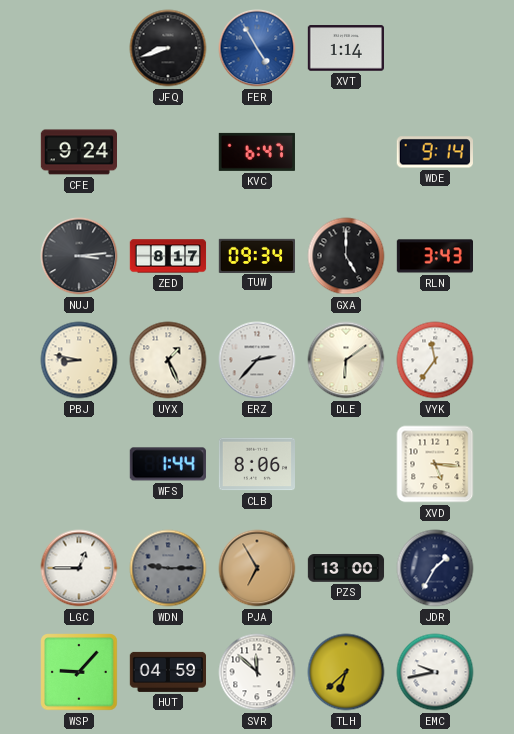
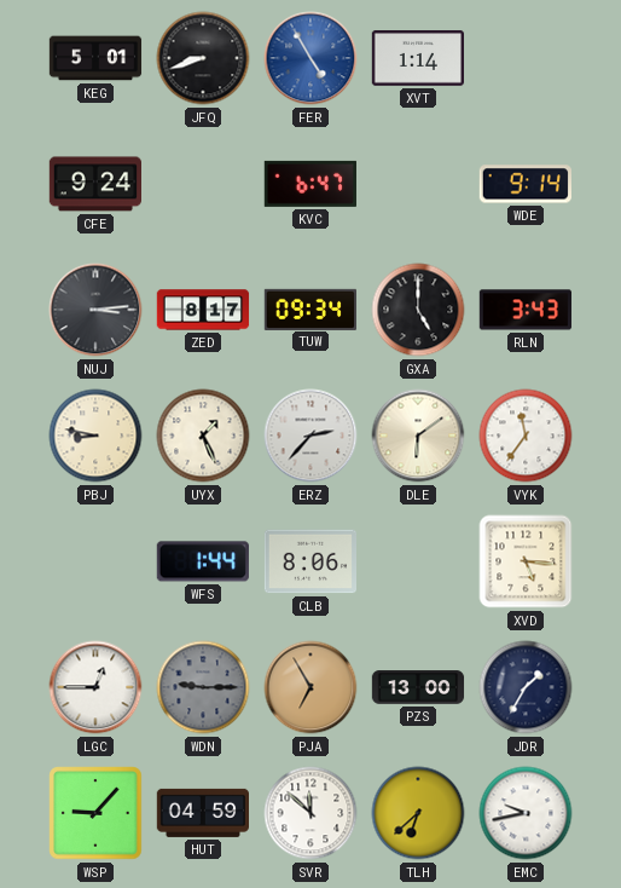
KEG: none -> 5:01 (95, 58)
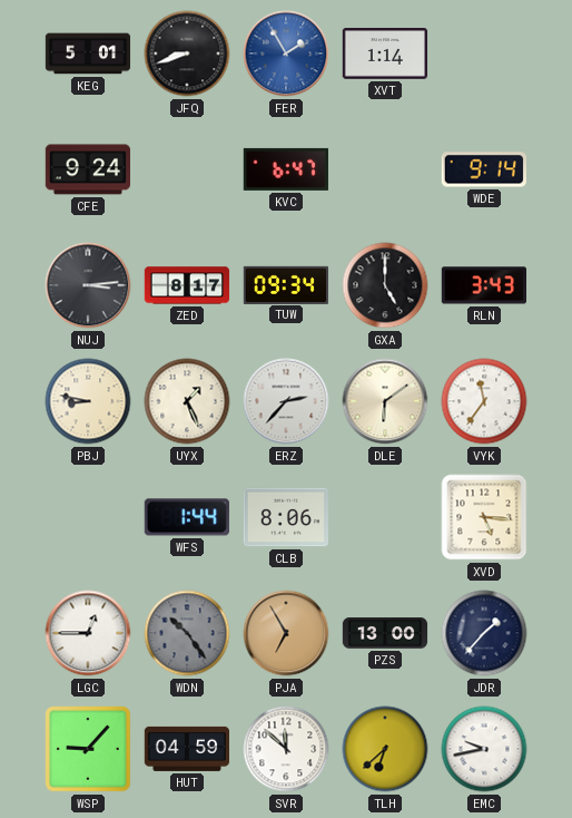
FER: 4:55 -> 1:55 (286, 53)
WDN: 9:15 -> 10:24 (187, 633)
JDR: 1:35 -> 1:37 (484, 633)
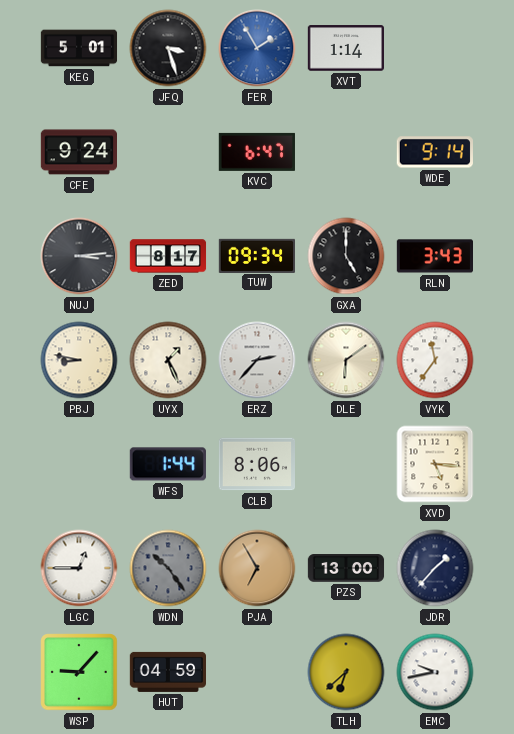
JFQ: 8:42 -> 3:27 (168, 48)
SVR: 11:52 -> none (286, 749)
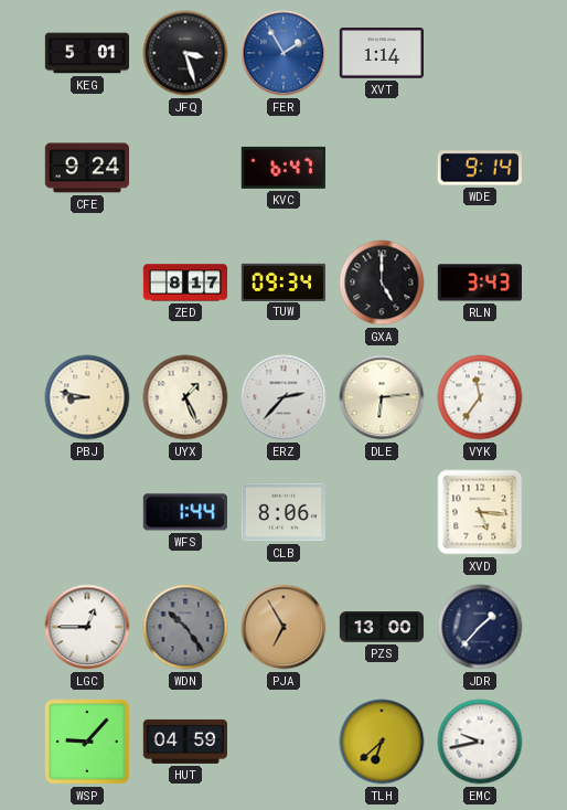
NUJ: 3:14 -> none (79, 256)
DLE: 6:09 -> 6:14 (382, 397)
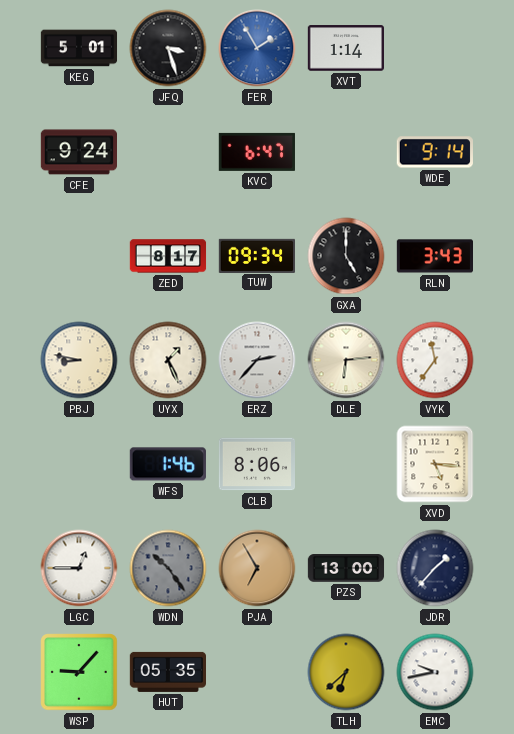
WFS: 1:44 -> 1:46 (167, 464)
HUT: 04:59 -> 05:35 (168, 672)
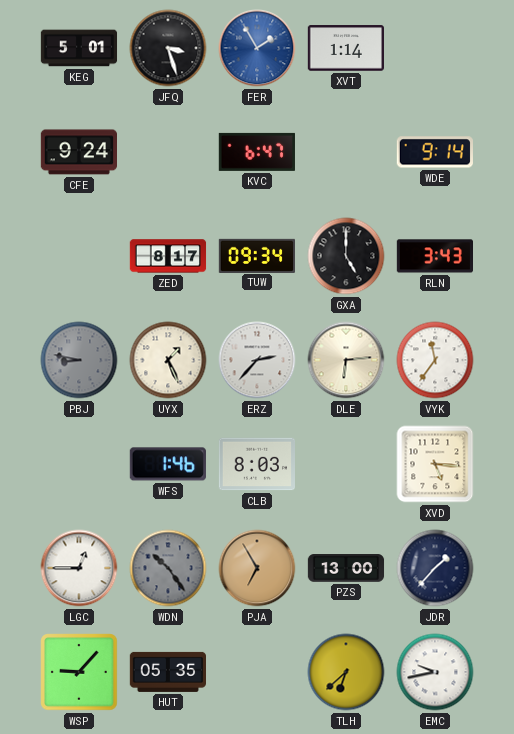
PBJ dial: cream -> grey (79, 360)
CLB: 8:06 -> 8:03 (257, 464)
